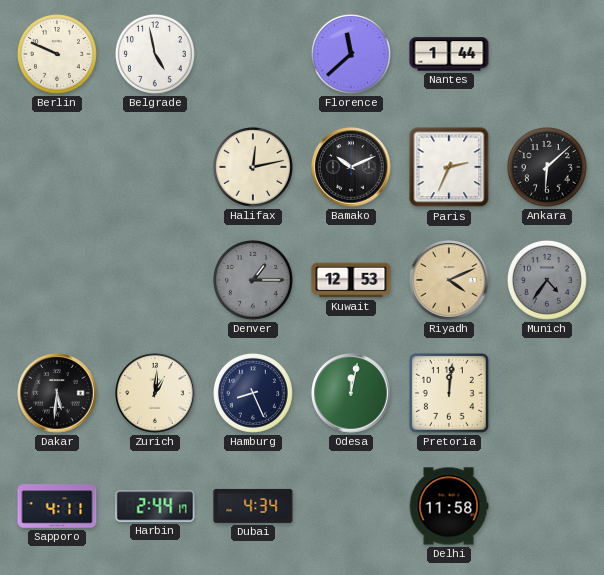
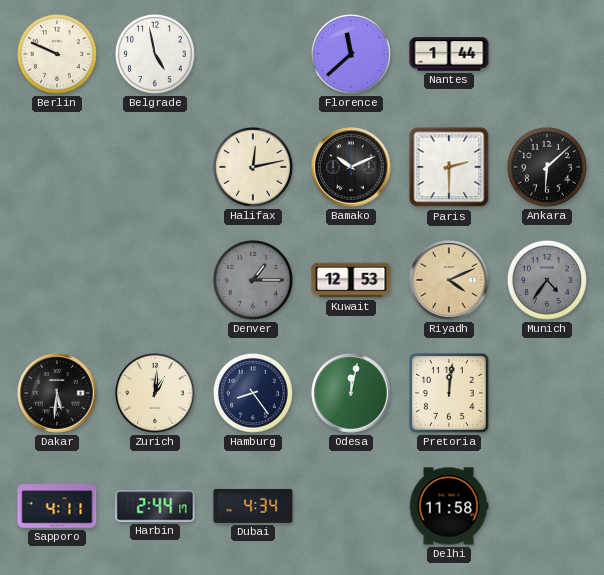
Paris: 2:34 -> 2:30 (449, 167)
Hamburg: 8:26 -> 8:24 (253, 393)
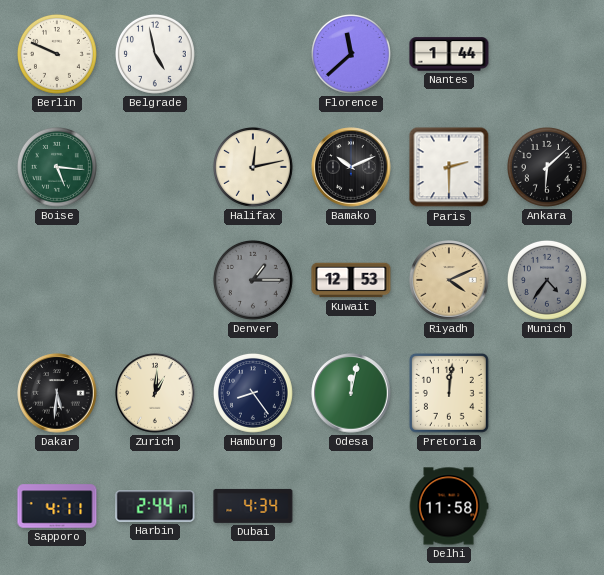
Boise: none -> 5:16 (57, 167)
